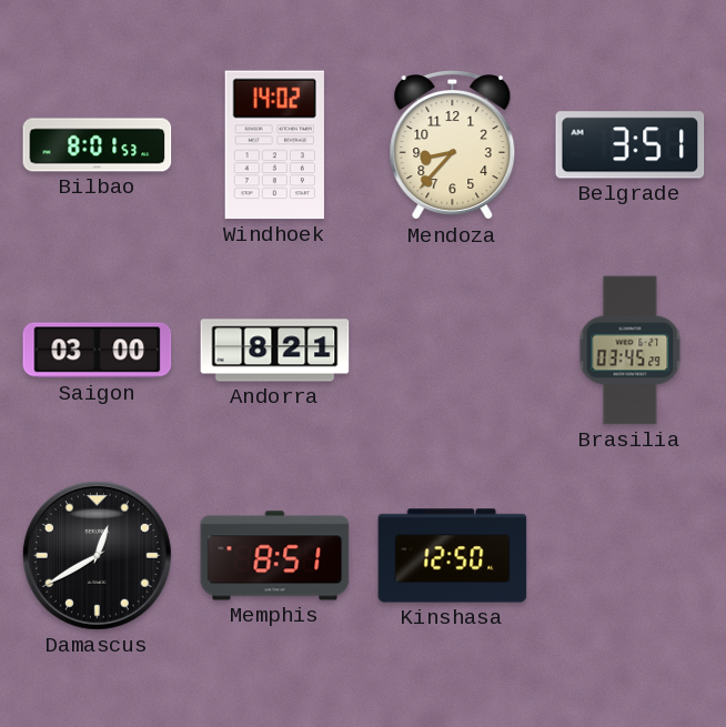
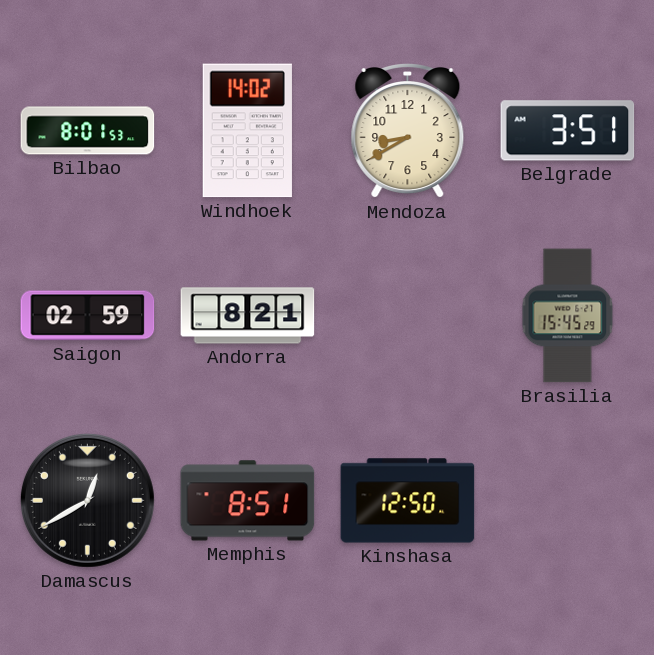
Mendoza: 8:37 -> 8:40 (408, 132)
Saigon: 03:00 -> 02:59 (88, 316)
Brasilia: 03:45 -> 15:45 (568, 316)
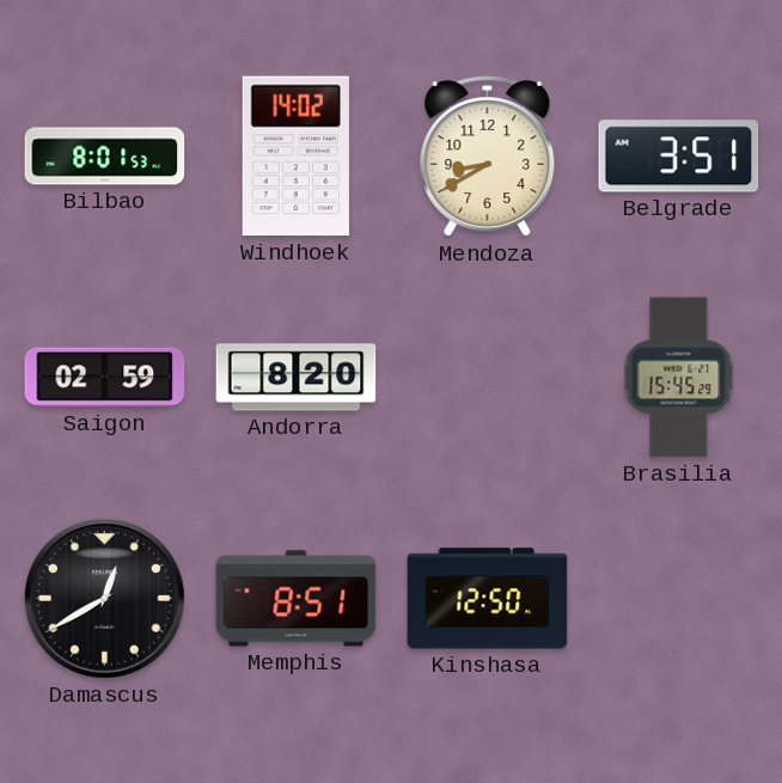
Andorra: 8:21 -> 8:20 (297, 378)
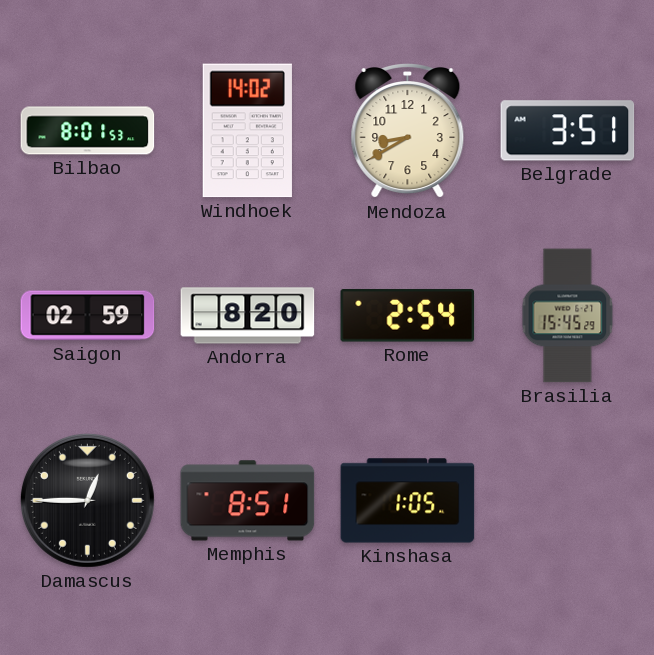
Rome: none -> 2:54 (408, 316)
Damascus: 12:40 -> 12:45 (87, 500)
Kinshasa: 12:50 -> 1:05 (408, 501)
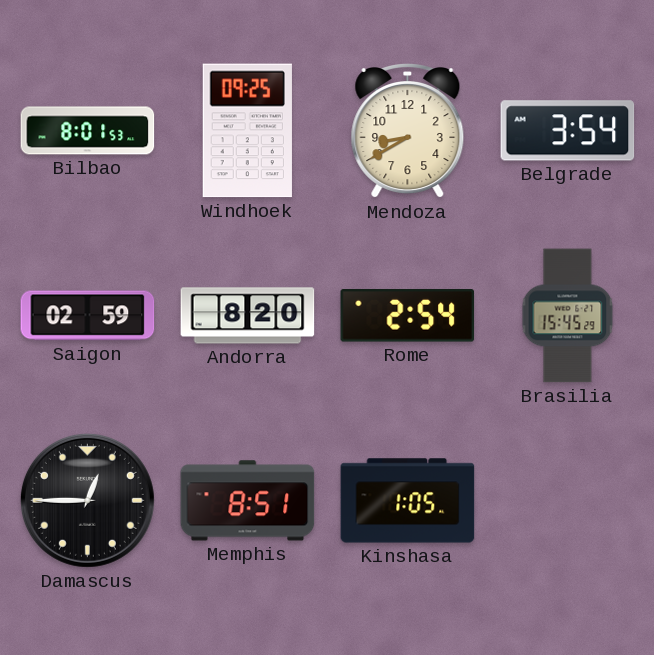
Windhoek: 14:02 -> 09:25 (247, 131)
Belgrade: 3:51 -> 3:54 (568, 131)
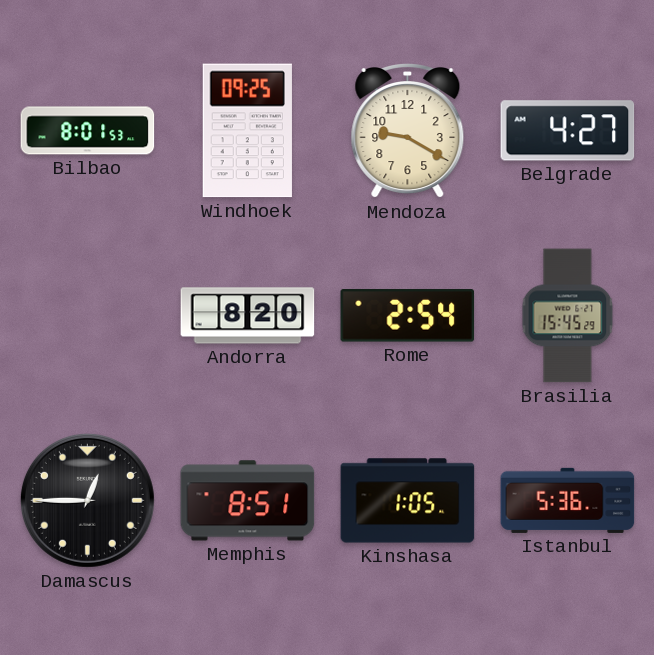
Mendoza: 8:40 -> 9:20 (408, 132)
Belgrade: 3:54 -> 4:27 (568, 131)
Saigon: 02:59 -> none (88, 316)
Istanbul: none -> 5:36 (568, 500)
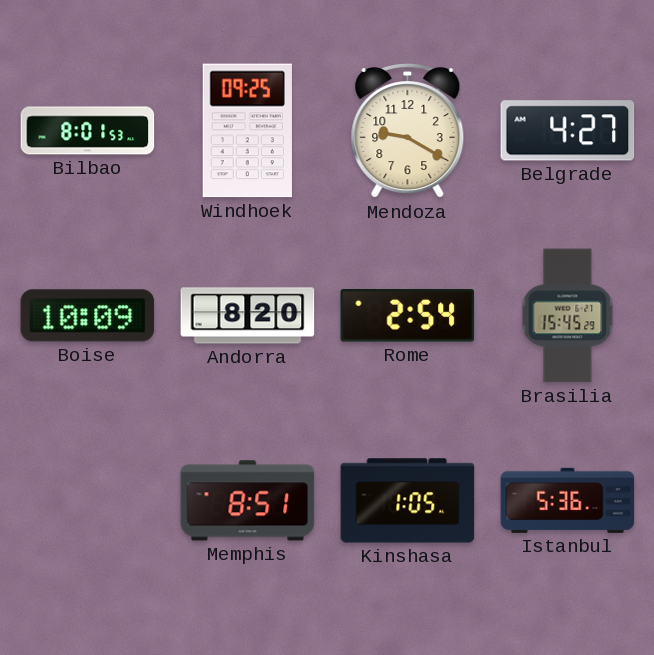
Boise: none -> 10:09 (88, 316)
Damascus: 12:45 -> none (87, 500)
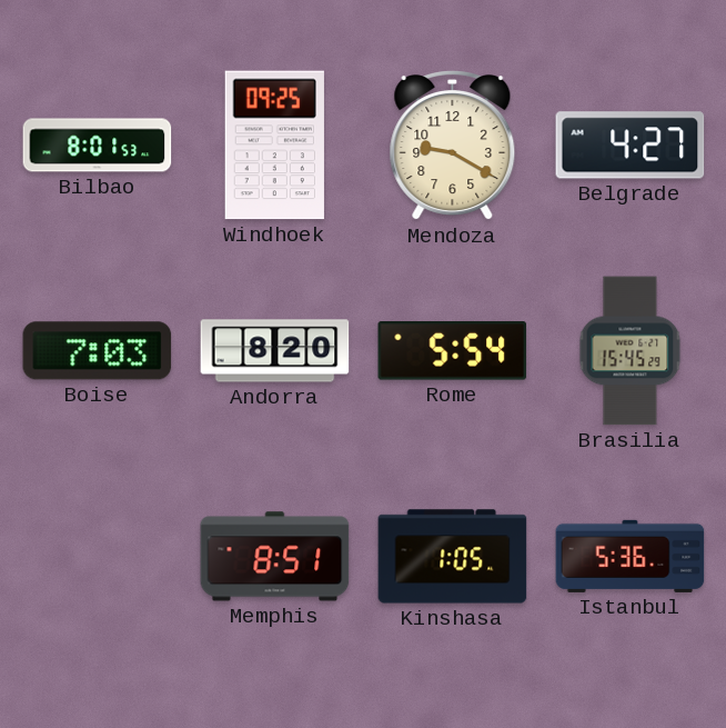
Boise: 10:09 -> 7:03 (98, 351)
Rome: 2:54 -> 5:54 (453, 351)
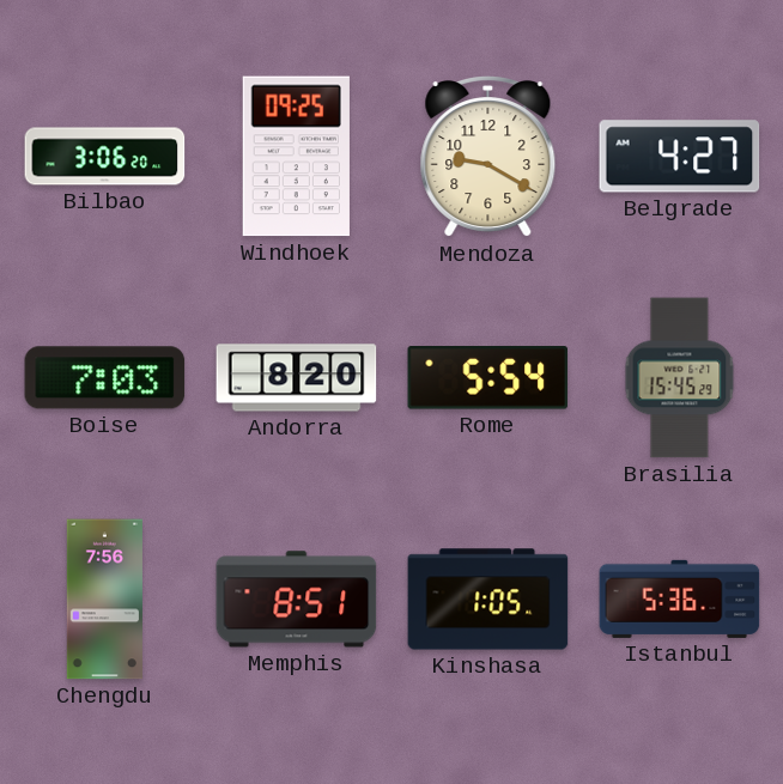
Bilbao: 8:01 -> 3:06 (105, 157)
Chengdu: none -> 7:56 (104, 600)
